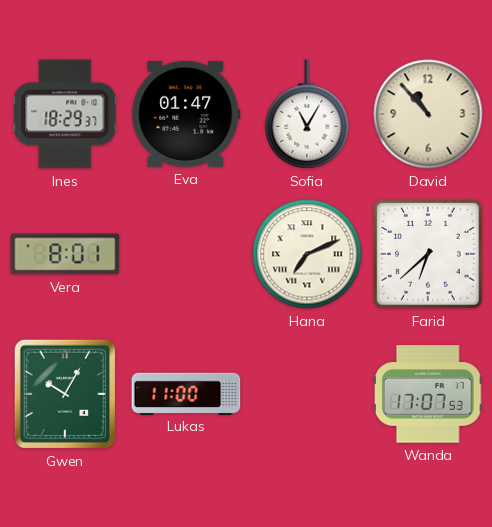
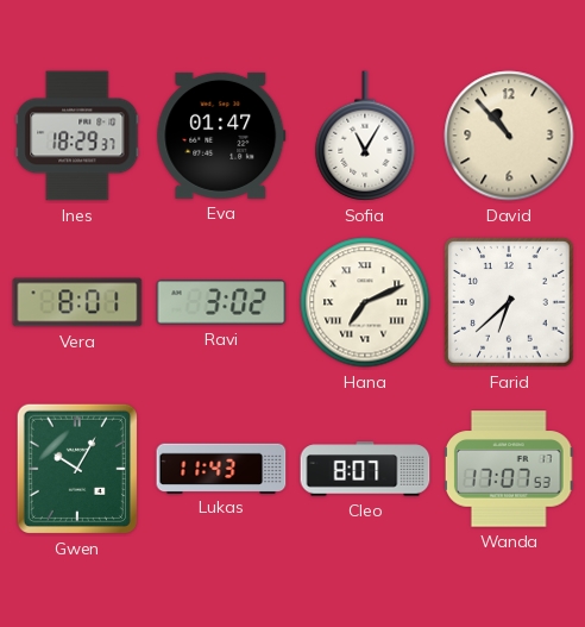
Ravi: none -> 3:02 (221, 302)
Lukas: 11:00 -> 11:43 (221, 468)
Cleo: none -> 8:07 (365, 469)
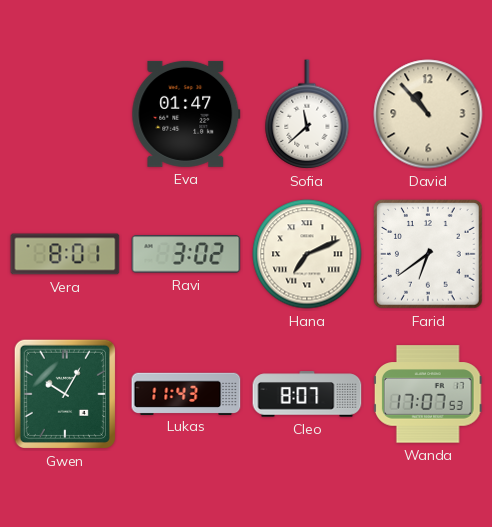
Ines: 18:29 -> none (77, 136)
Sofia: 11:05 -> 11:38 (307, 114)
Farid: 6:38 -> 6:39 (428, 254)
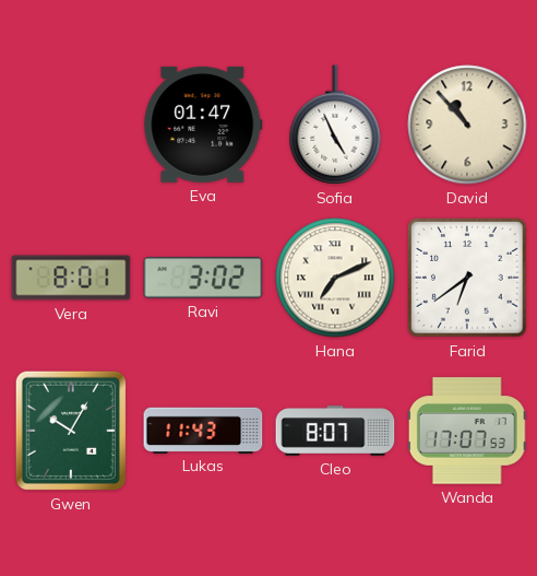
Sofia: 11:38 -> 4:56 (335, 125)
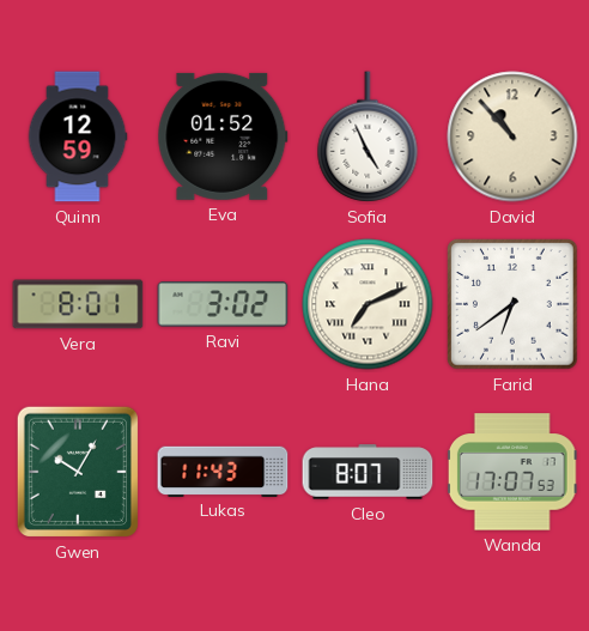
Quinn: none -> 12:59 (78, 136)
Eva: 01:47 -> 01:52 (223, 136)
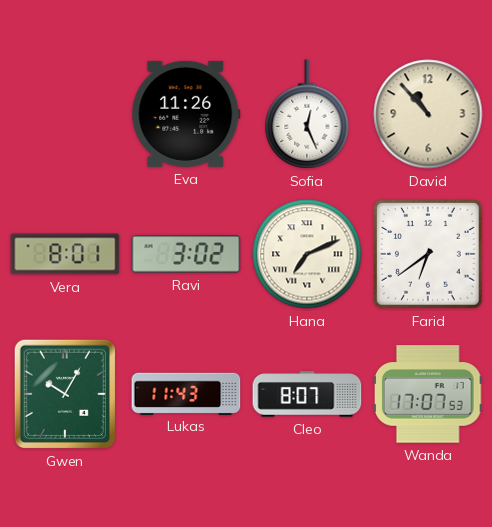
Quinn: 12:59 -> none (78, 136)
Eva: 01:52 -> 11:26 (186, 114)
Sofia: 4:56 -> 12:26 (307, 114)
